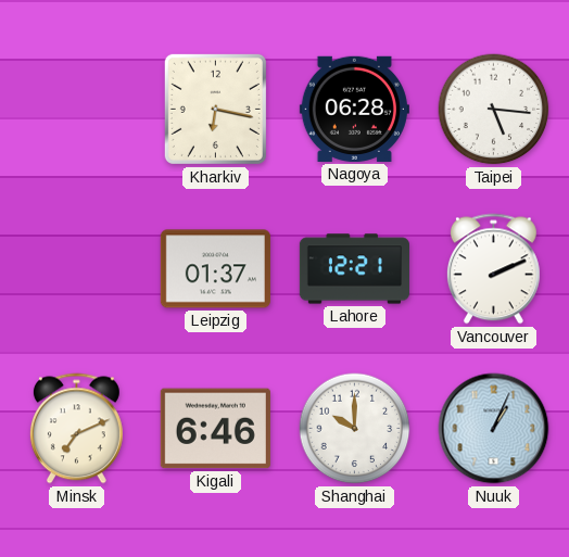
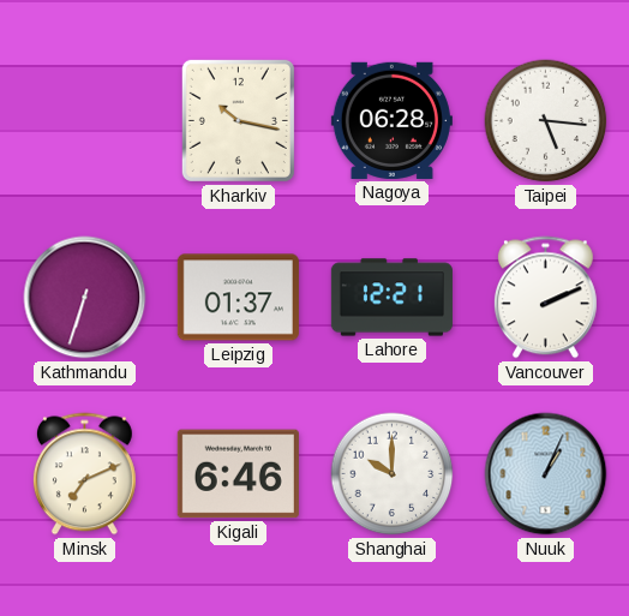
Kharkiv: 6:17 -> 10:17 (238, 120)
Kathmandu: none -> 6:33 (85, 298)
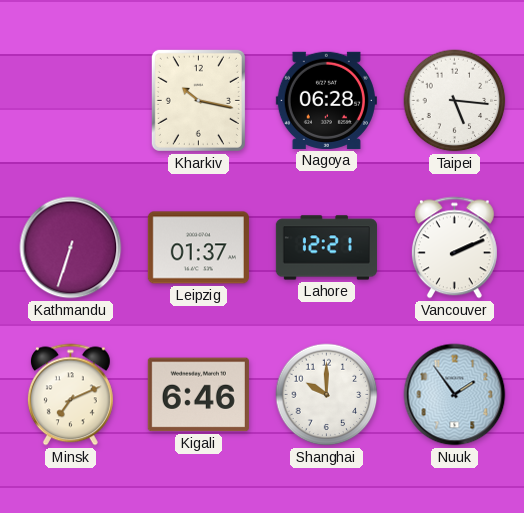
Nuuk: 1:04 -> 1:54 (455, 395)
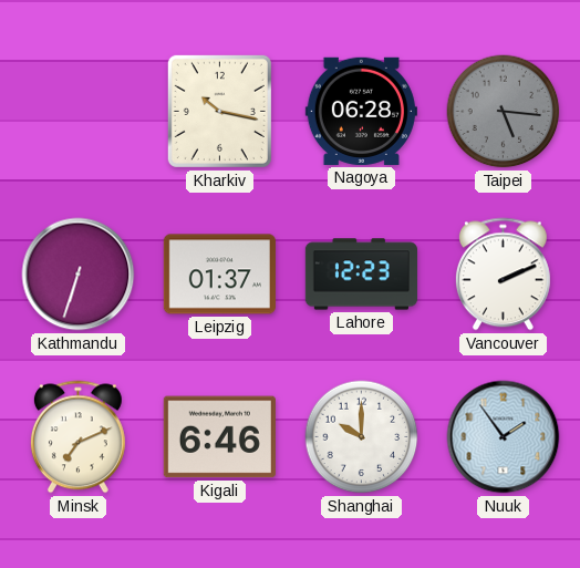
Taipei dial: white -> grey (504, 112)
Lahore: 12:21 -> 12:23 (361, 275)
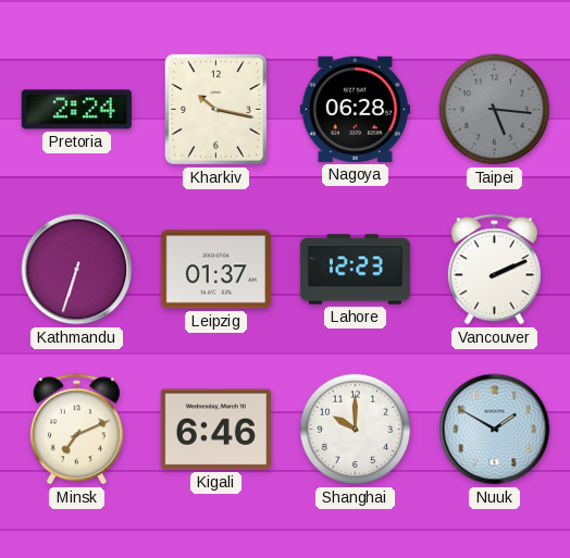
Pretoria: none -> 2:24 (76, 110)
Nuuk: 1:54 -> 1:50 (495, 430)
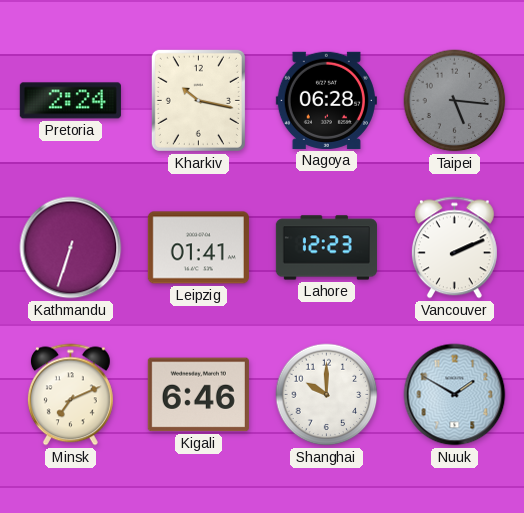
Leipzig: 01:37 -> 01:41 (198, 248)
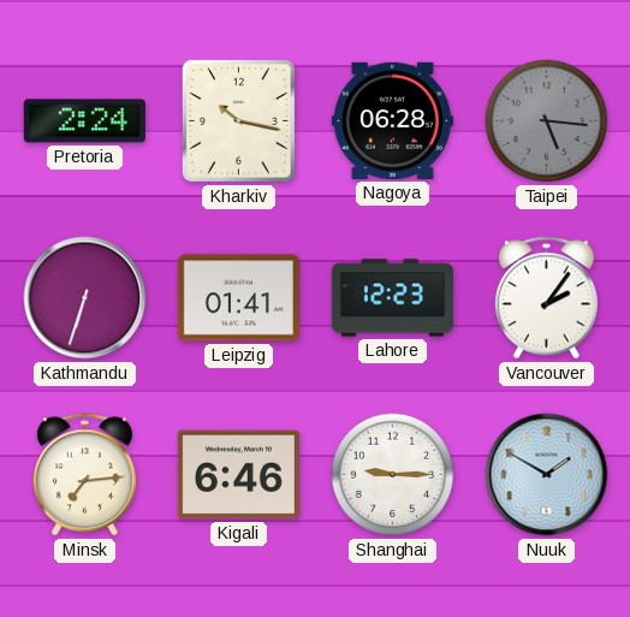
Vancouver: 2:11 -> 2:06 (546, 298)
Minsk: 7:11 -> 7:14 (84, 475)
Shanghai: 10:00 -> 9:15 (393, 475)
